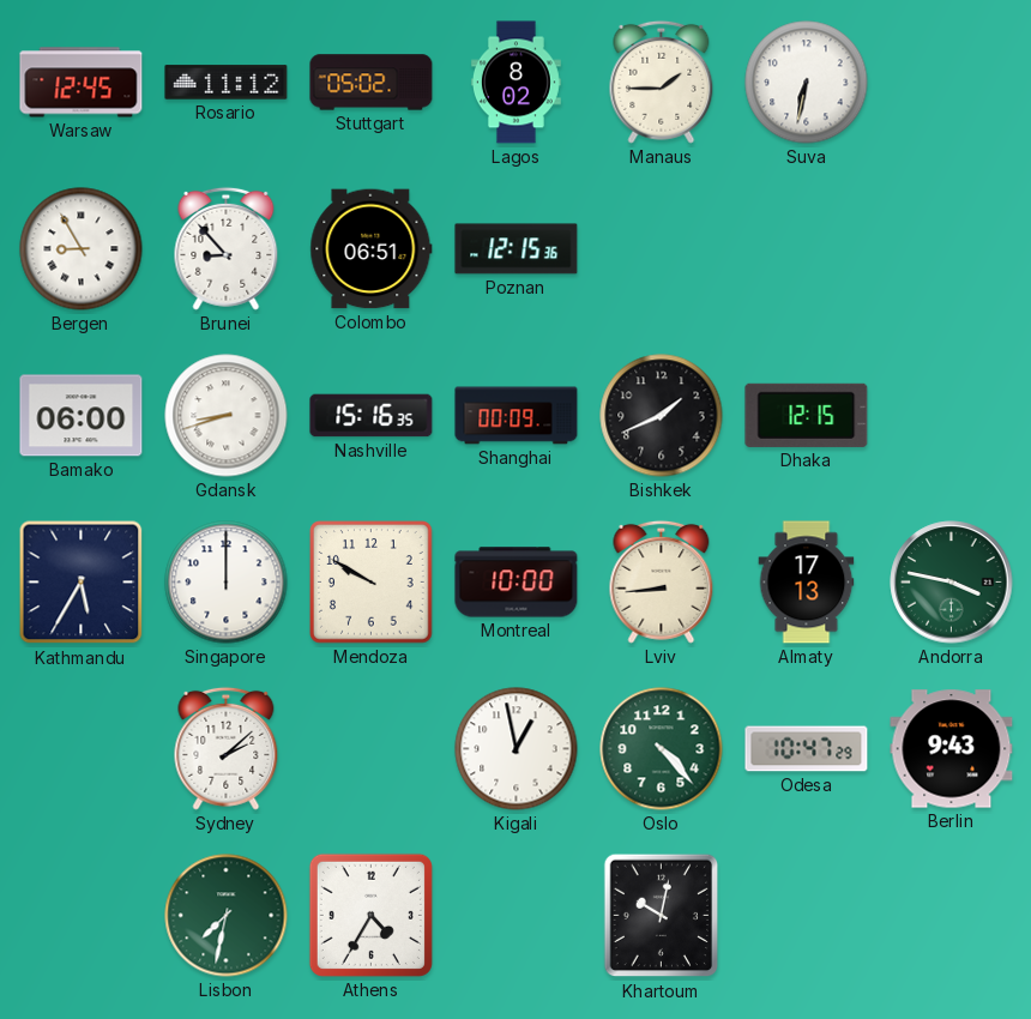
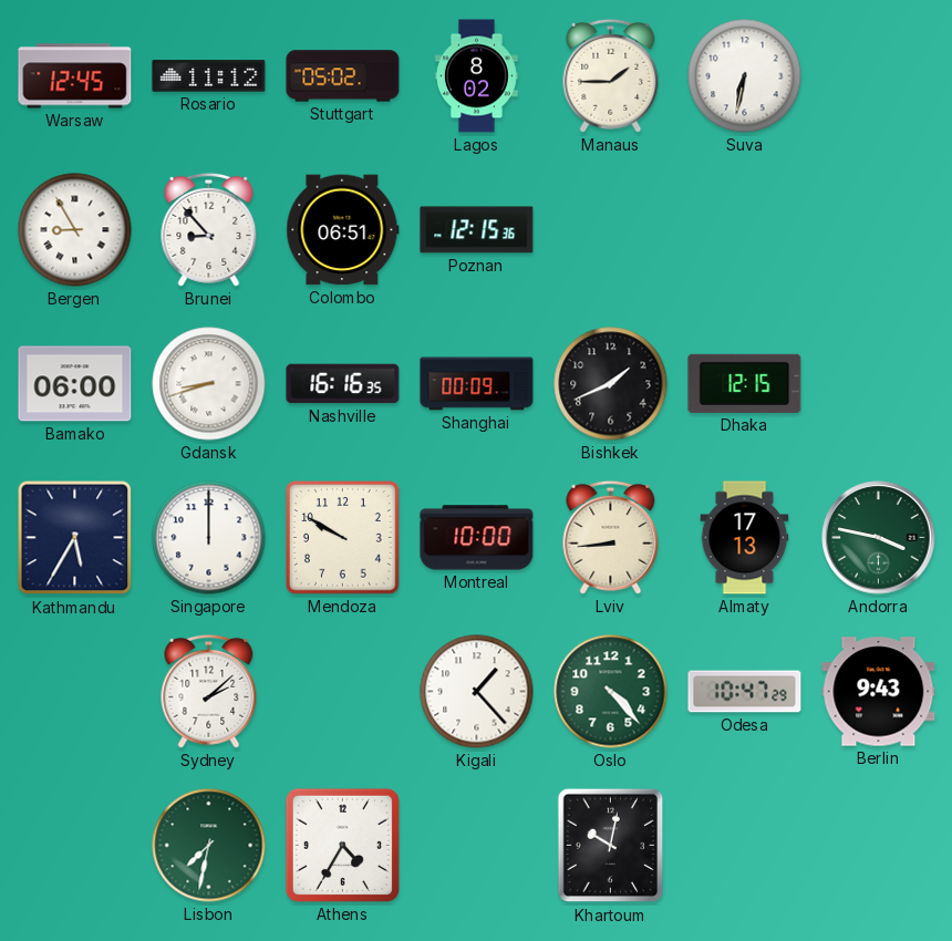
Nashville: 15:16 -> 16:16 (343, 384)
Kigali: 12:58 -> 1:23 (477, 692)
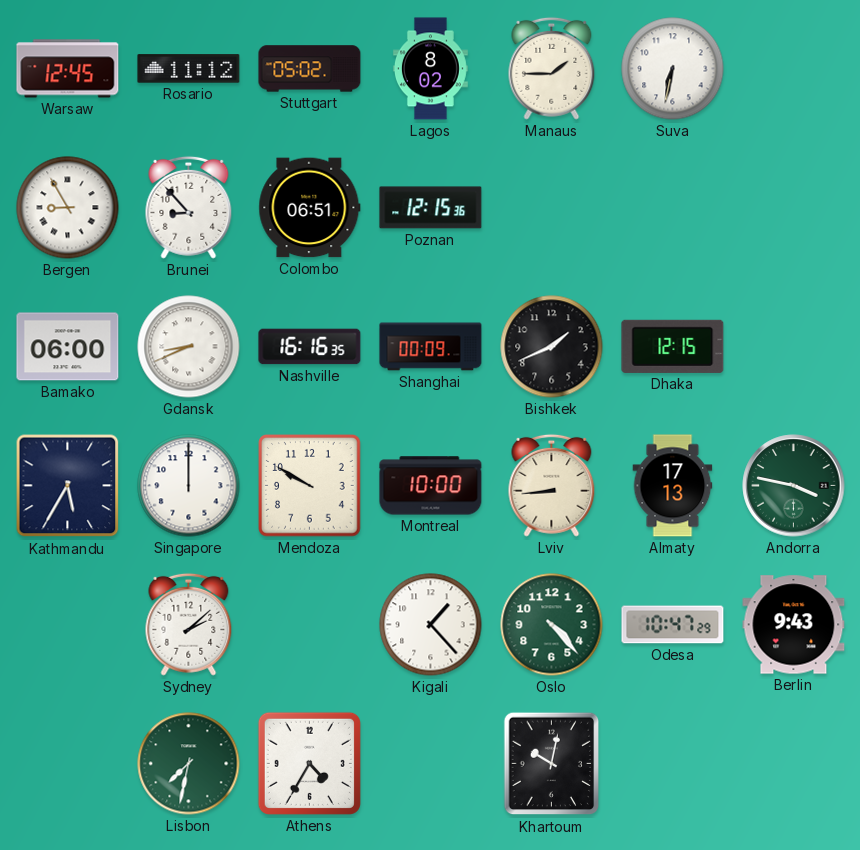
Gdansk: 8:42 -> 8:41 (189, 347)
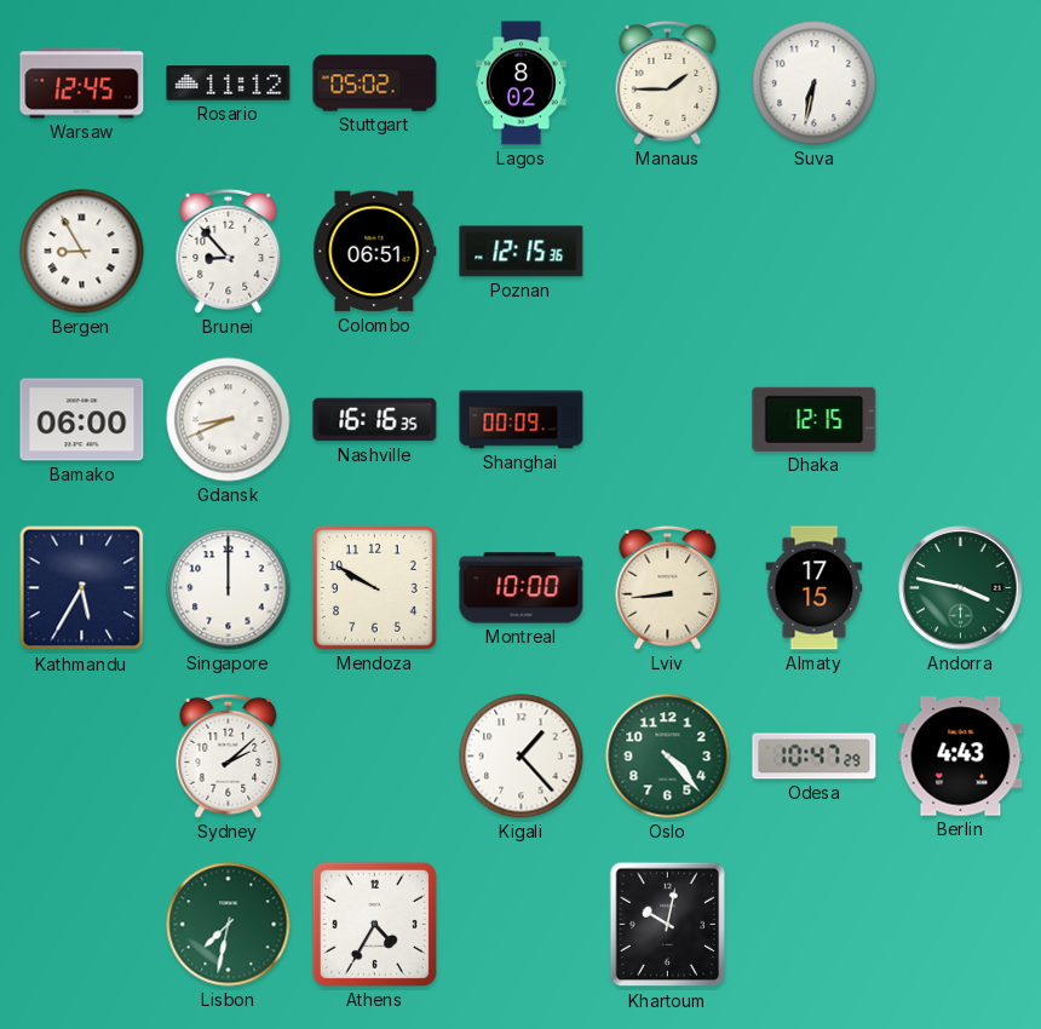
Bishkek: 1:41 -> none (552, 347)
Almaty: 17:13 -> 17:15 (815, 588)
Berlin: 9:43 -> 4:43 (961, 757)
